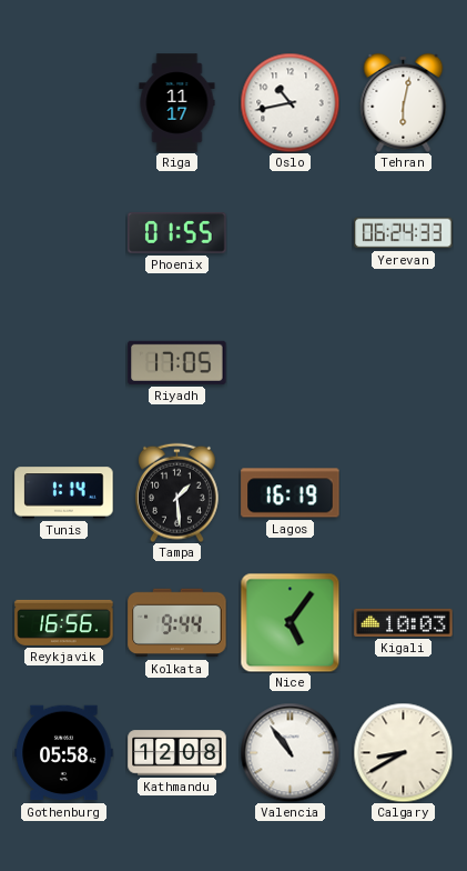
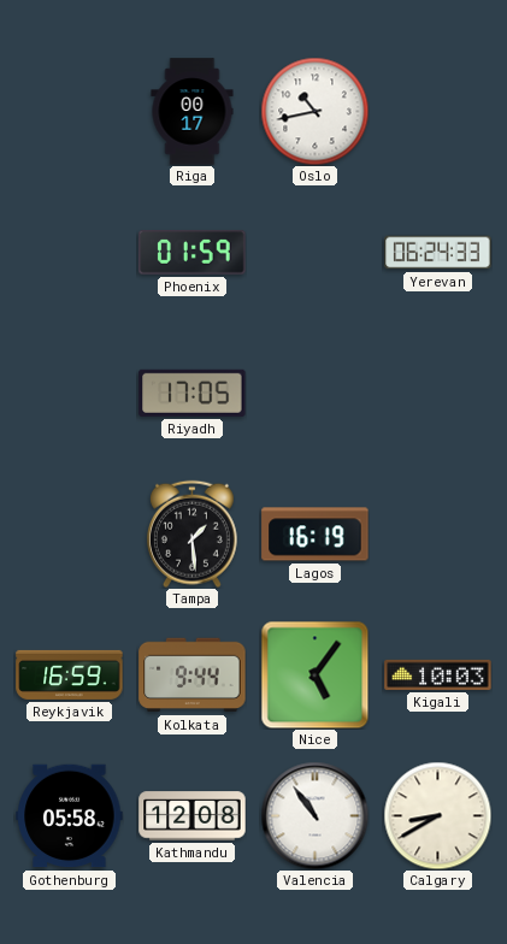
Riga: 11:17 -> 00:17 (193, 112)
Tehran: 6:02 -> none (404, 102)
Phoenix: 01:55 -> 01:59 (193, 253)
Tunis: 1:14 -> none (64, 493)
Reykjavik: 16:56 -> 16:59 (70, 674)
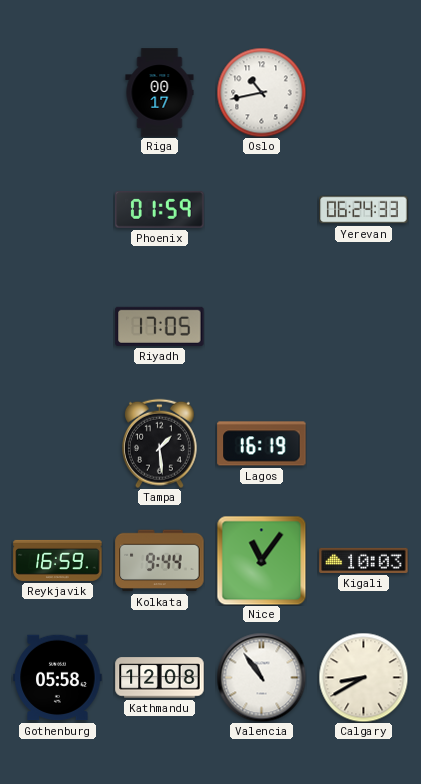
Nice: 5:06 -> 11:06 (261, 560)
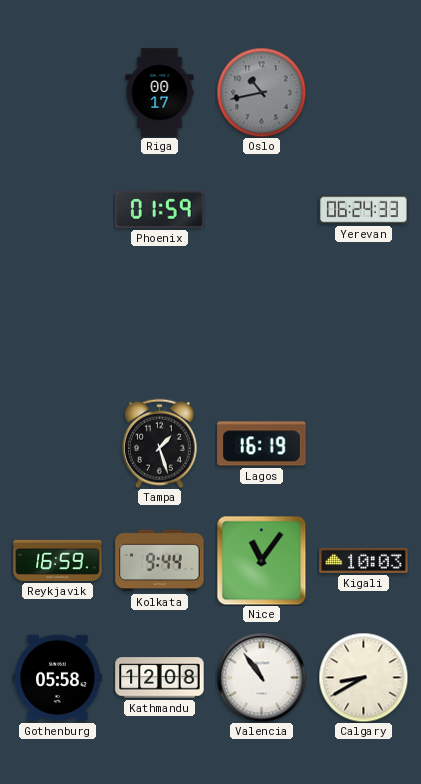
Oslo dial: white -> grey (261, 92)
Riyadh: 17:05 -> none (160, 326)
Tampa: 1:29 -> 1:27 (159, 443)
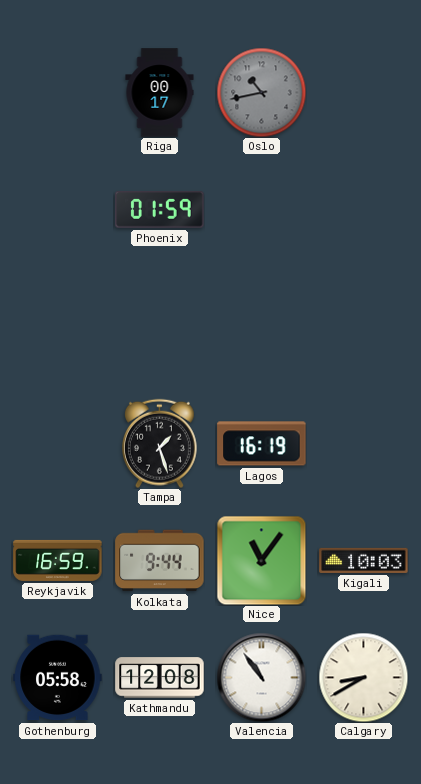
Yerevan: 06:24 -> none (364, 210)
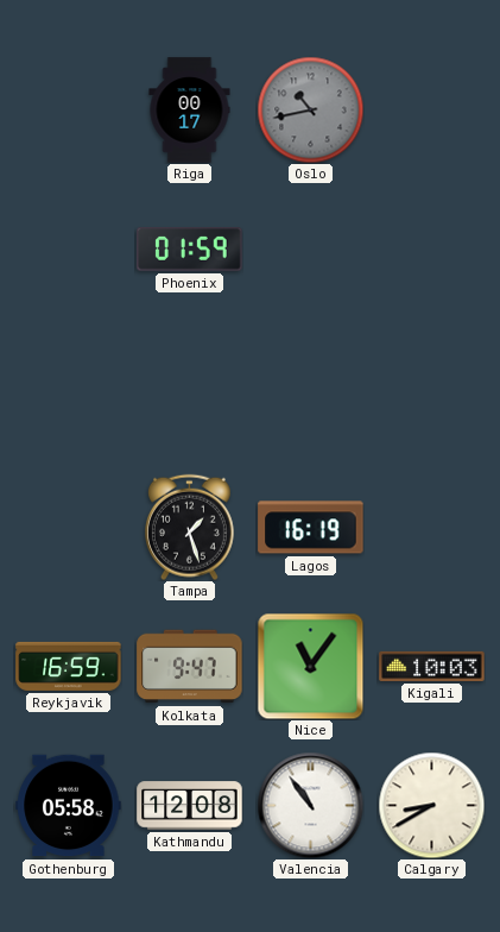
Kolkata: 9:44 -> 9:47 (190, 667)
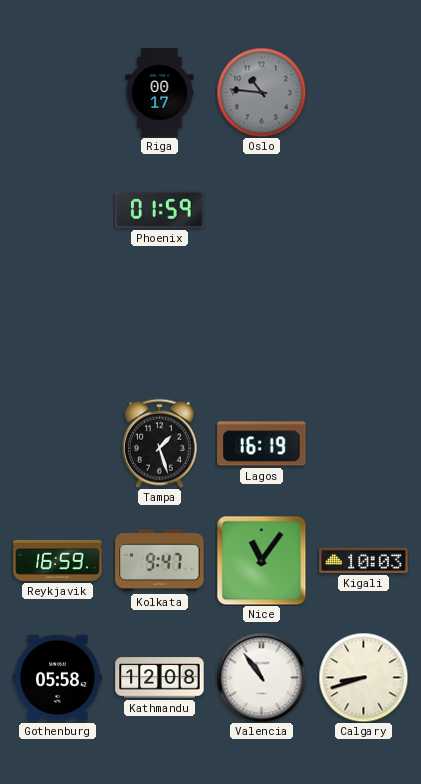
Oslo: 10:43 -> 10:46 (261, 92)
Calgary: 8:40 -> 8:42 (363, 677)
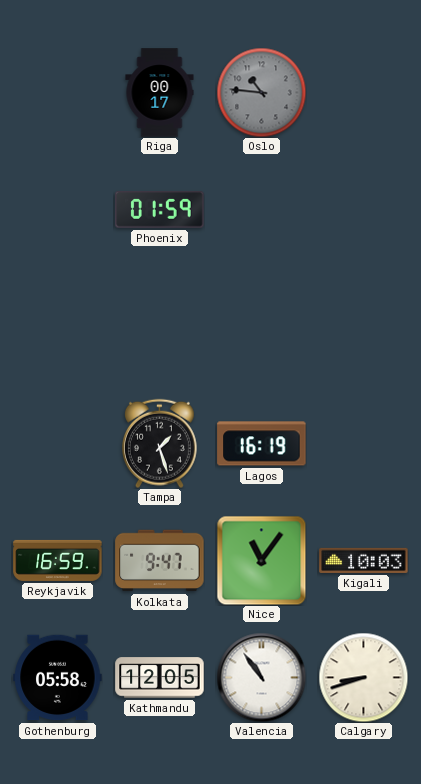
Kathmandu: 12:08 -> 12:05 (160, 678)
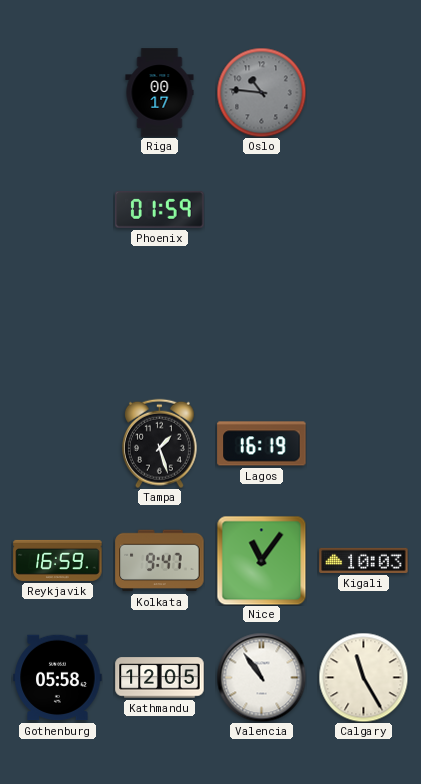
Calgary: 8:42 -> 11:25 (363, 677)
